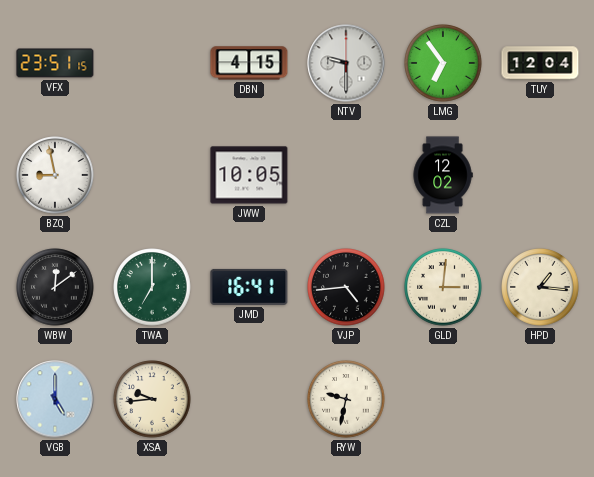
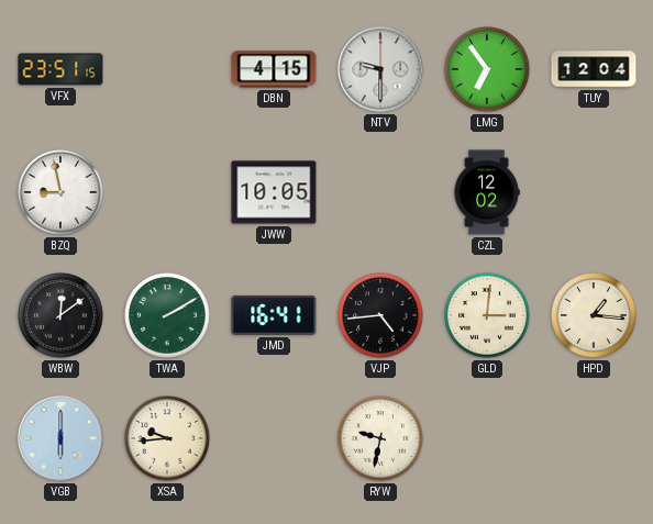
TWA: 7:00 -> 2:10 (167, 315)
VGB: 5:00 -> 6:00 (60, 438)
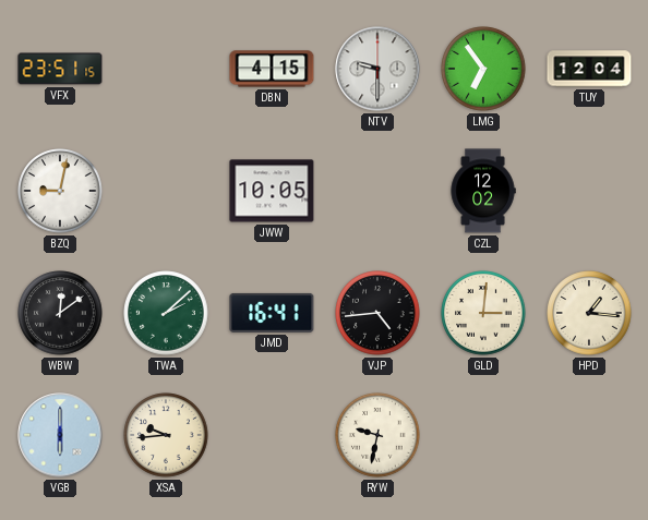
BZQ: 8:58 -> 9:02 (60, 191)
TWA: 2:10 -> 2:08 (166, 313)
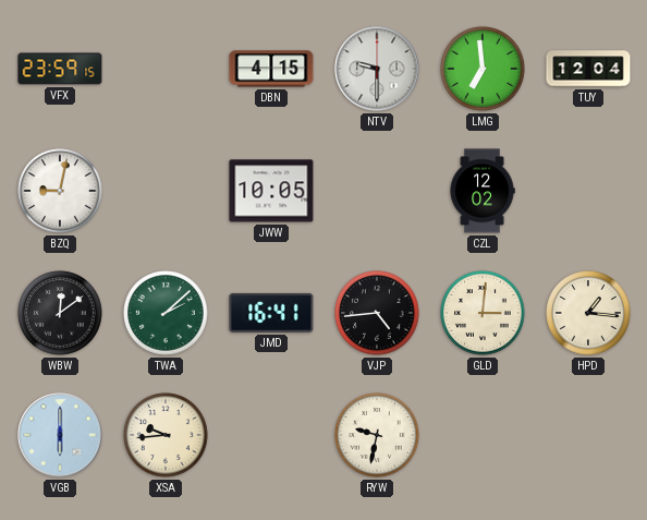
VFX: 23:51 -> 23:59 (60, 69)
LMG: 6:54 -> 6:59 (483, 69)
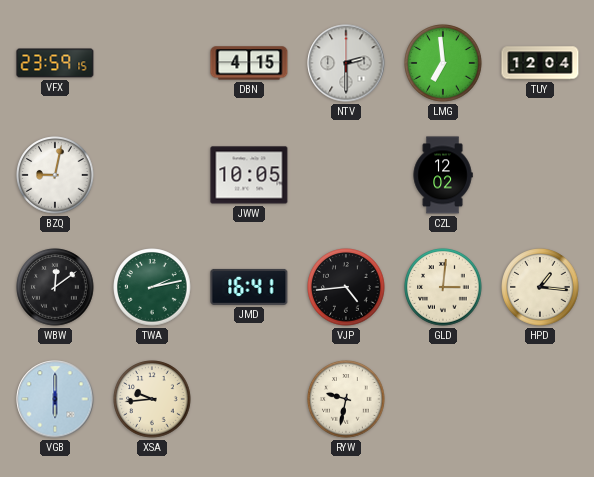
NTV: 9:30 -> 2:30 (346, 63)
TWA: 2:08 -> 2:13 (152, 287)
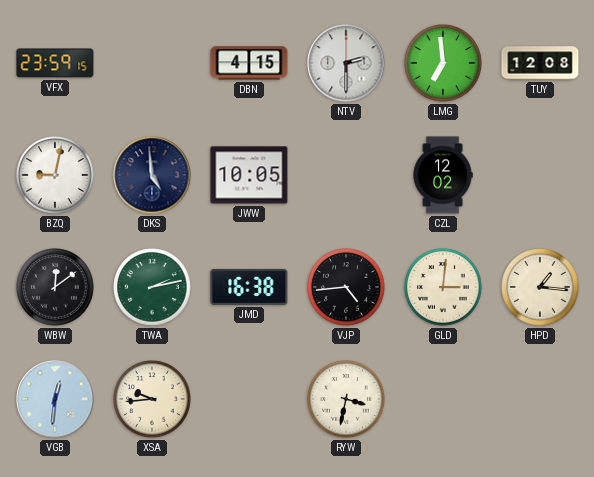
TUY: 12:04 -> 12:08 (540, 63)
DKS: none -> 4:59 (152, 175)
JMD: 16:41 -> 16:38 (249, 287)
VGB: 6:00 -> 12:31 (55, 399)
RYW: 9:32 -> 3:32 (346, 399)
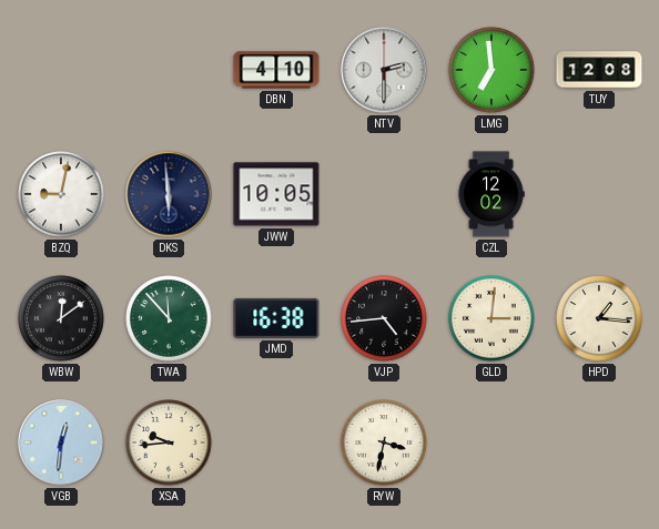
VFX: 23:59 -> none (55, 63)
DBN: 4:15 -> 4:10 (276, 70)
DKS: 4:59 -> 5:59 (169, 194)
TWA: 2:13 -> 11:53 (169, 318)
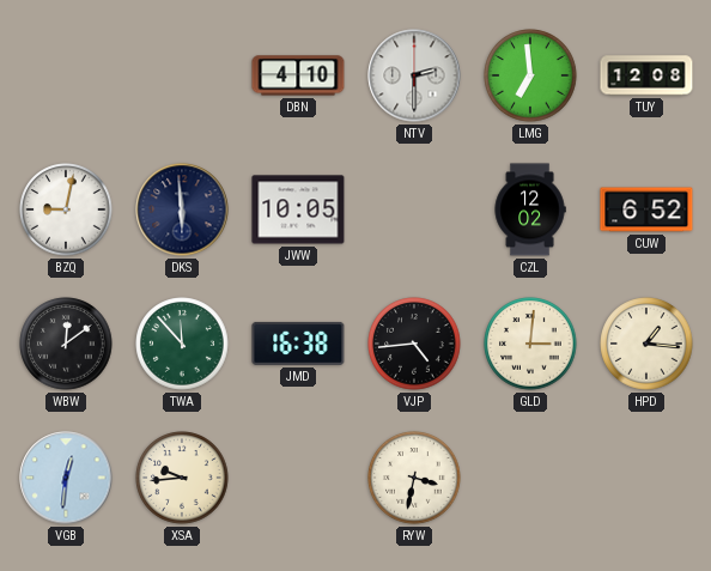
CUW: none -> 6:52 (646, 209)
